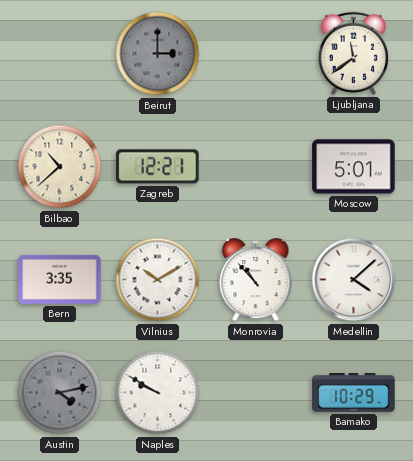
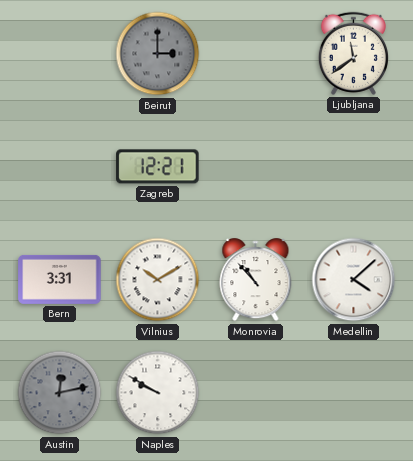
Bilbao: 10:38 -> none (60, 167)
Moscow: 5:01 -> none (354, 167)
Bern: 3:35 -> 3:31 (60, 279)
Austin: 4:13 -> 12:13 (60, 393)
Bamako: 10:29 -> none (354, 393)
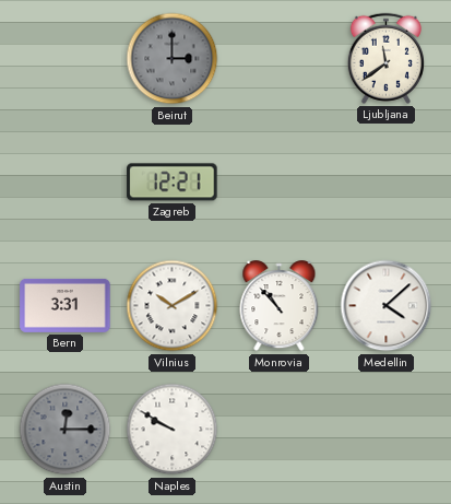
Austin: 12:13 -> 12:15 (66, 430)
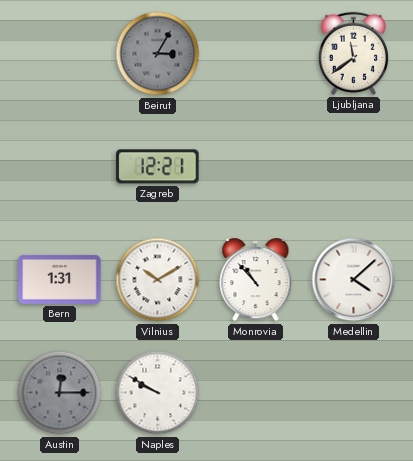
Beirut: 3:00 -> 3:05 (158, 54)
Bern: 3:31 -> 1:31 (60, 279)
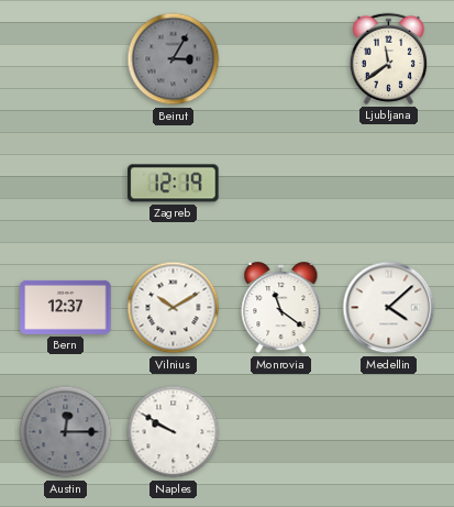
Zagreb: 12:21 -> 12:19 (174, 184)
Bern: 1:31 -> 12:37 (66, 307)
Monrovia: 10:53 -> 11:21 (281, 308)
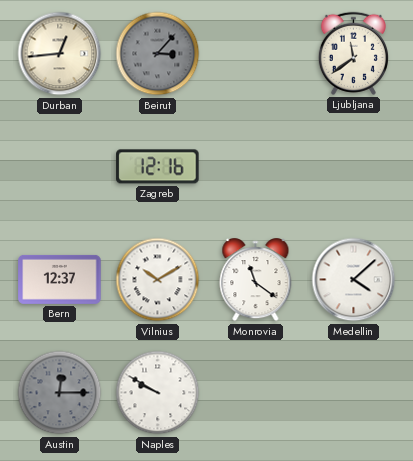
Durban: none -> 12:44 (60, 54)
Beirut: 3:05 -> 3:07 (158, 54)
Zagreb: 12:19 -> 12:16 (158, 167)
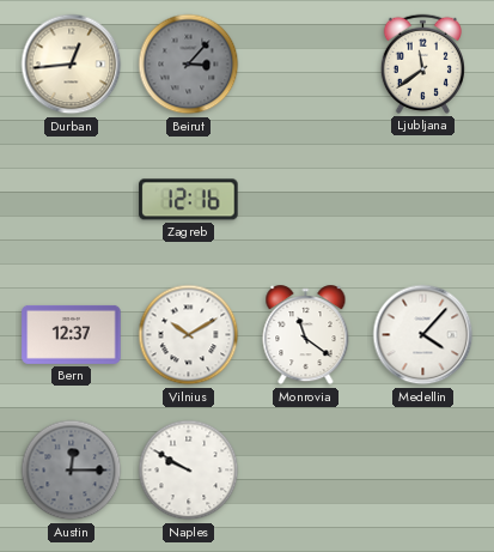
Medellin: 4:08 -> 4:07 (423, 335)
